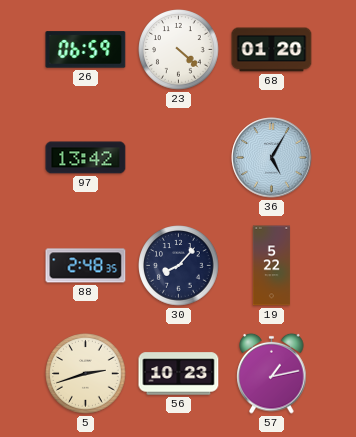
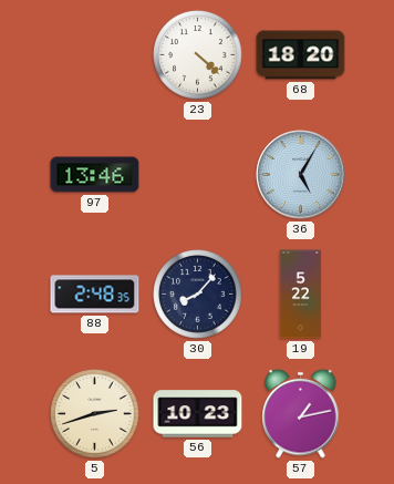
26: 06:59 -> none (86, 50)
68: 01:20 -> 18:20 (301, 55)
97: 13:42 -> 13:46 (95, 175)
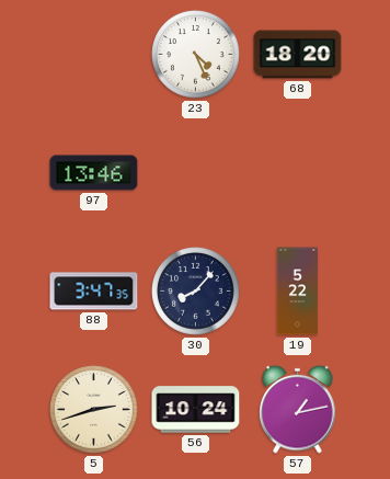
23: 4:22 -> 4:26 (196, 55)
36: 5:05 -> none (301, 175)
88: 2:48 -> 3:47 (94, 292)
56: 10:23 -> 10:24 (196, 410)
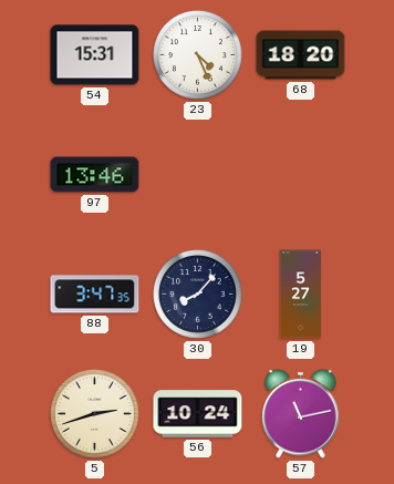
54: none -> 15:31 (95, 55)
19: 5:22 -> 5:27 (301, 295)
57: 1:13 -> 11:13 (301, 413)
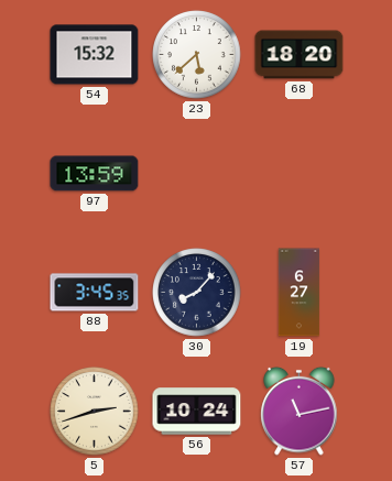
54: 15:31 -> 15:32 (95, 55)
23: 4:26 -> 5:38 (197, 55)
97: 13:46 -> 13:59 (95, 174)
88: 3:47 -> 3:45 (95, 293)
19: 5:27 -> 6:27 (300, 293)
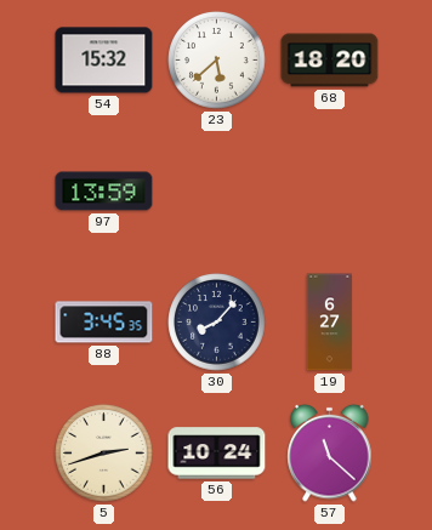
57: 11:13 -> 11:22 (330, 452)
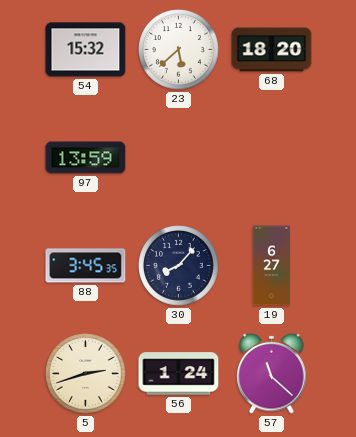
56: 10:24 -> 1:24 (179, 374)
